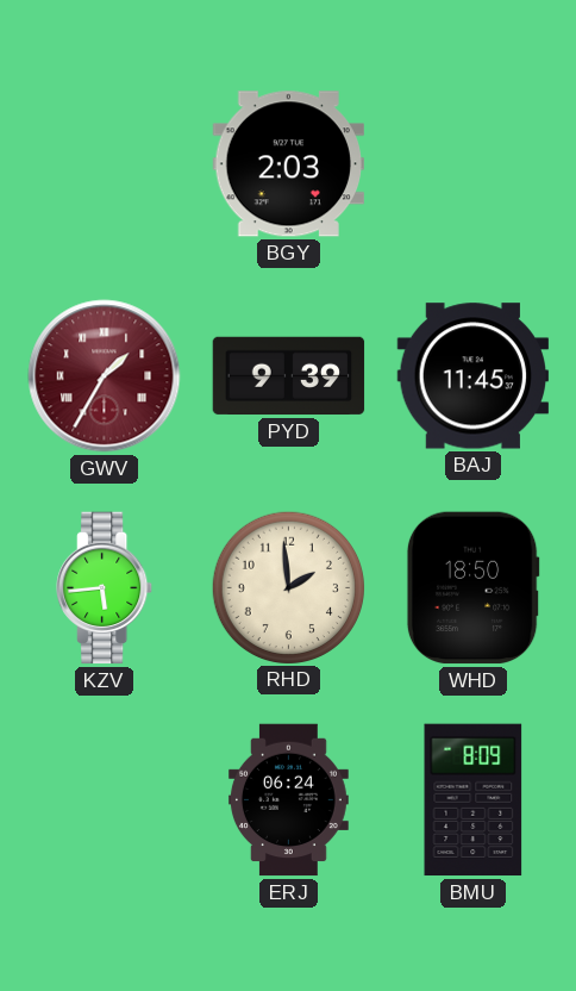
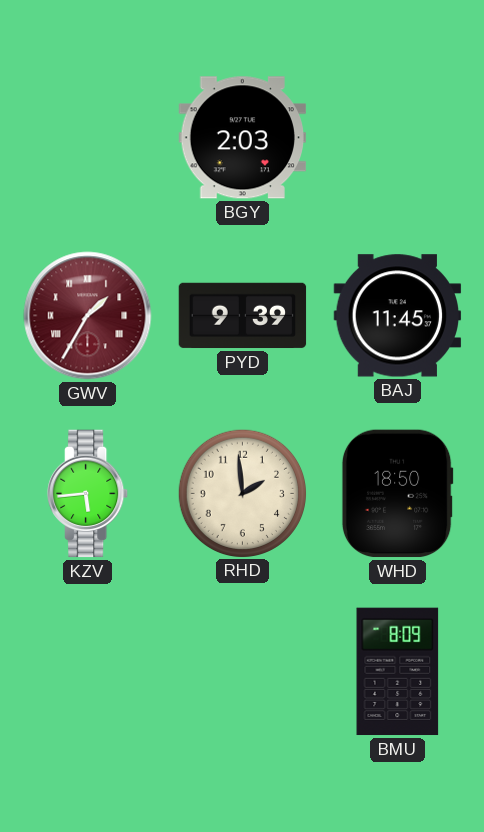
ERJ: 06:24 -> none (288, 800)
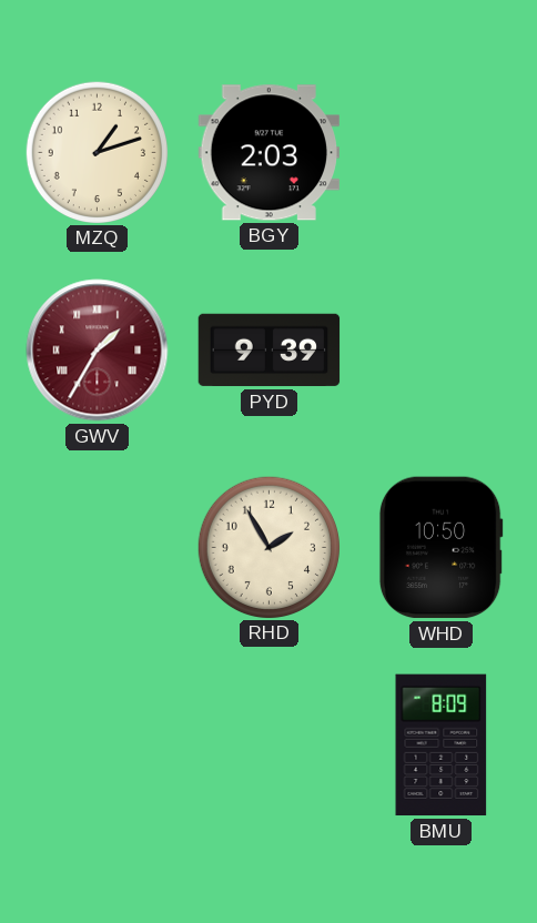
MZQ: none -> 1:12 (97, 152)
BAJ: 11:45 -> none (398, 316)
KZV: 5:44 -> none (88, 494)
RHD: 1:59 -> 1:55 (268, 547)
WHD: 18:50 -> 10:50 (440, 548)
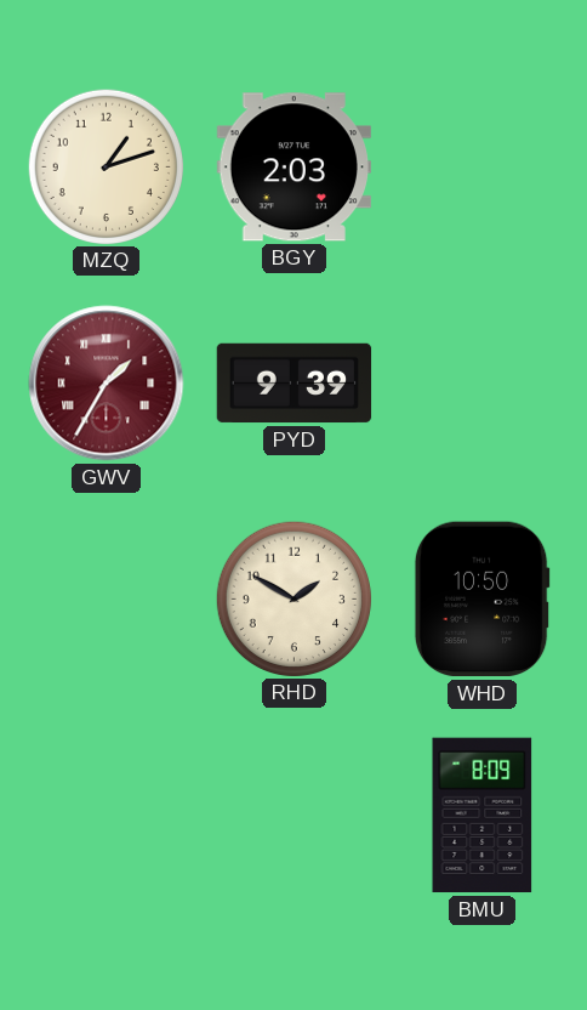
RHD: 1:55 -> 1:50 (293, 598)
